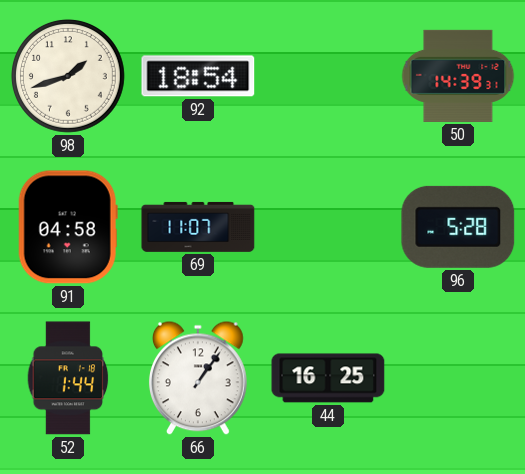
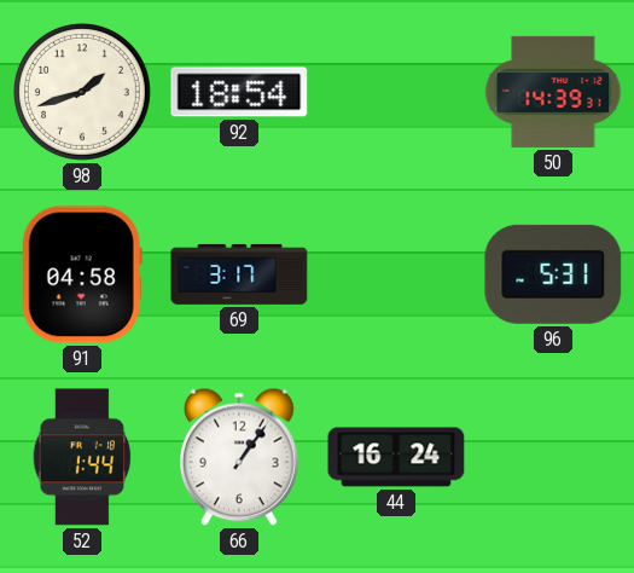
69: 11:07 -> 3:17 (239, 274)
96: 5:28 -> 5:31 (553, 274)
44: 16:25 -> 16:24 (396, 457)
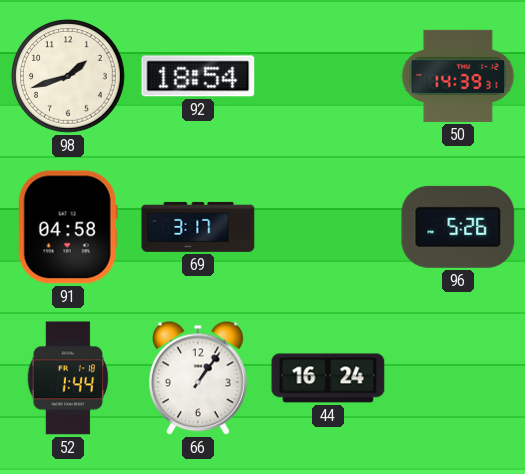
96: 5:31 -> 5:26 (458, 227)
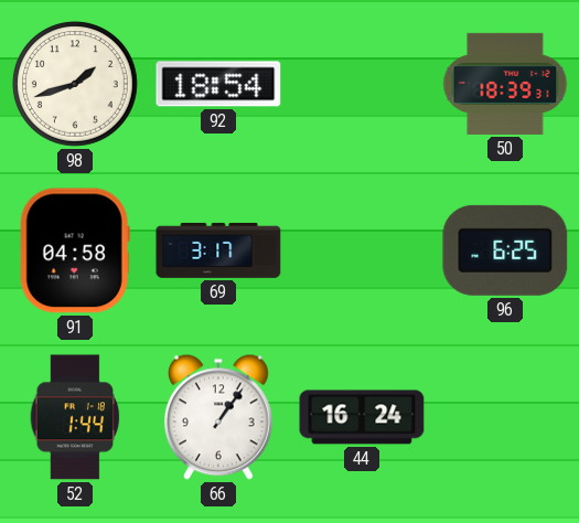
50: 14:39 -> 18:39 (505, 84)
96: 5:26 -> 6:25 (505, 250)
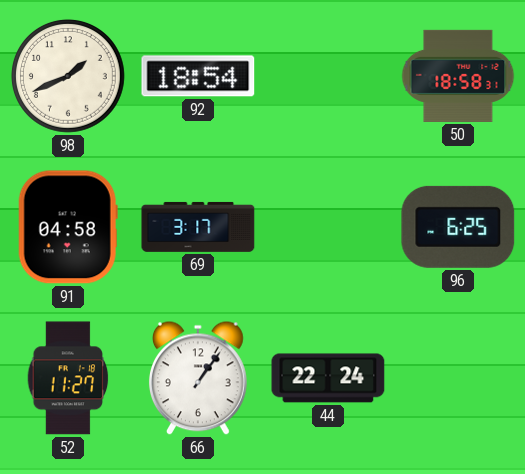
98: 1:42 -> 1:41 (68, 76)
50: 18:39 -> 18:58 (458, 76)
52: 1:44 -> 11:27 (68, 378)
44: 16:24 -> 22:24 (328, 378)
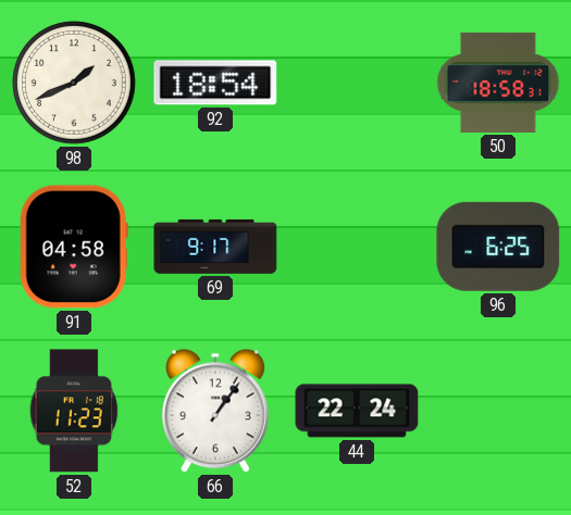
69: 3:17 -> 9:17 (215, 247)
52: 11:27 -> 11:23 (74, 411)
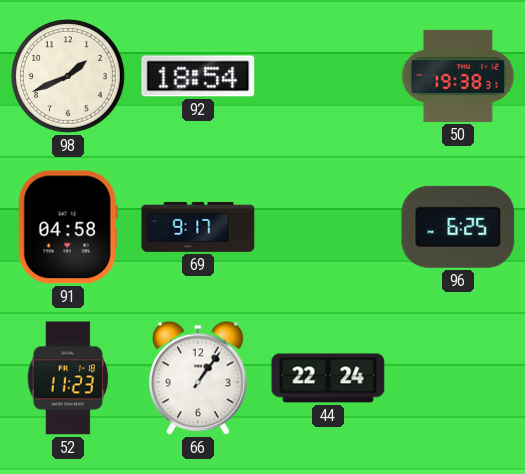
50: 18:58 -> 19:38 (458, 76)
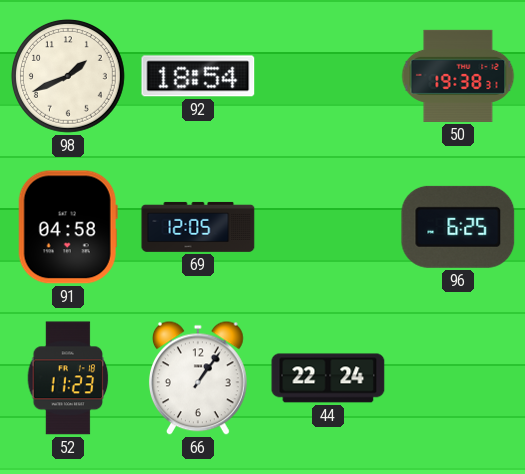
69: 9:17 -> 12:05 (198, 227)
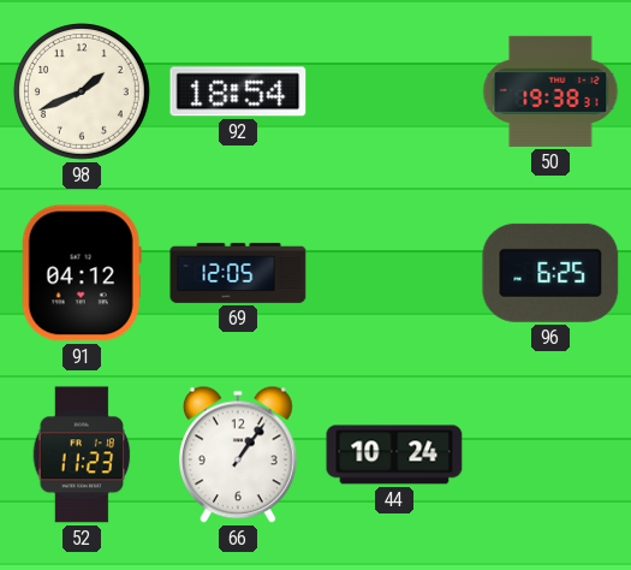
91: 04:58 -> 04:12 (82, 273)
44: 22:24 -> 10:24 (394, 455)
